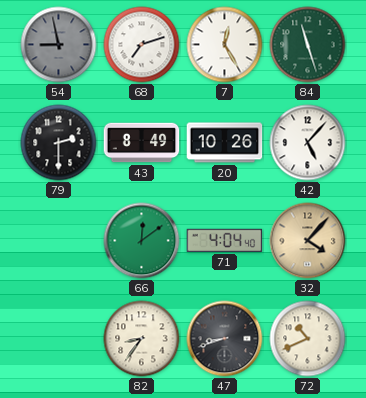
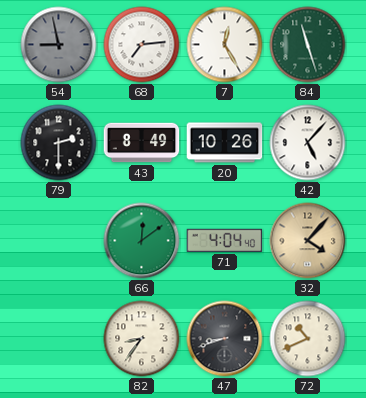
68: 7:12 -> 7:14 (142, 45)
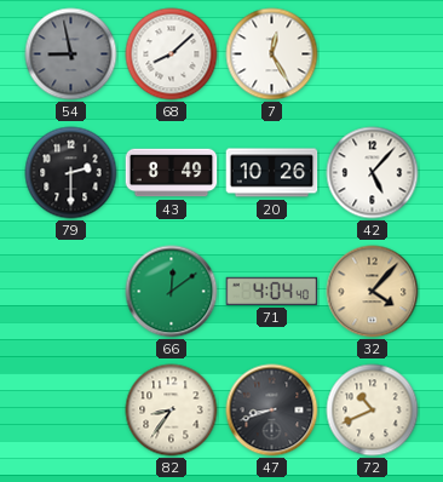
68: 7:14 -> 8:08 (172, 54)
84: 11:27 -> none (308, 45)
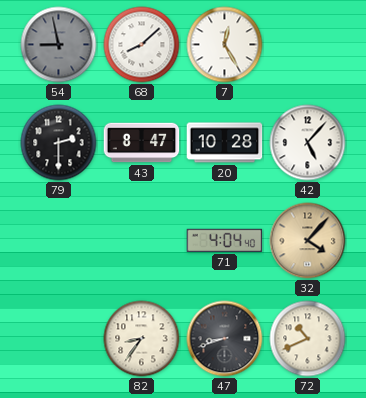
43: 8:49 -> 8:47 (142, 143)
20: 10:26 -> 10:28 (225, 143)
66: 12:09 -> none (172, 292)
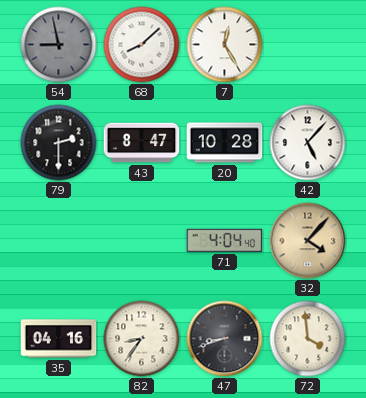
35: none -> 04:16 (59, 339)
72: 10:41 -> 3:59 (308, 339)
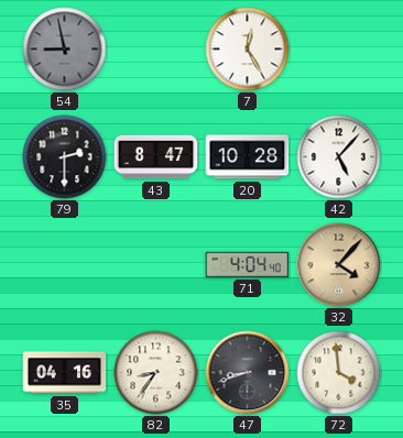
68: 8:08 -> none (142, 45)
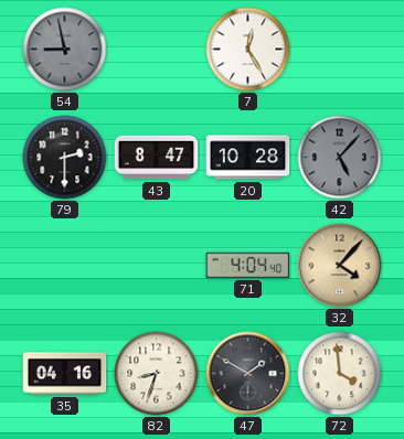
42 dial: white -> grey (340, 158)
82: 8:36 -> 8:33 (157, 374)
47: 8:42 -> 1:50 (248, 374)
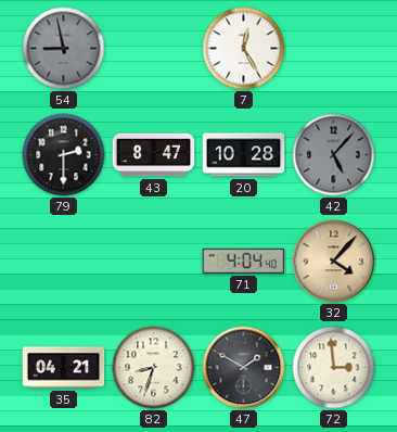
35: 04:16 -> 04:21 (64, 368)
72: 3:59 -> 2:59 (334, 368)
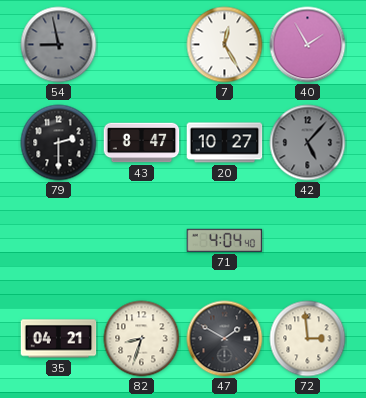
40: none -> 1:55 (308, 45)
20: 10:28 -> 10:27 (225, 143)
32: 4:07 -> none (334, 262)
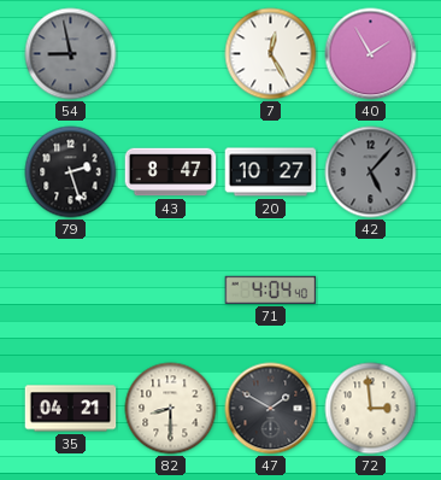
79: 2:30 -> 2:27 (71, 172)
82: 8:33 -> 8:30 (171, 409)
